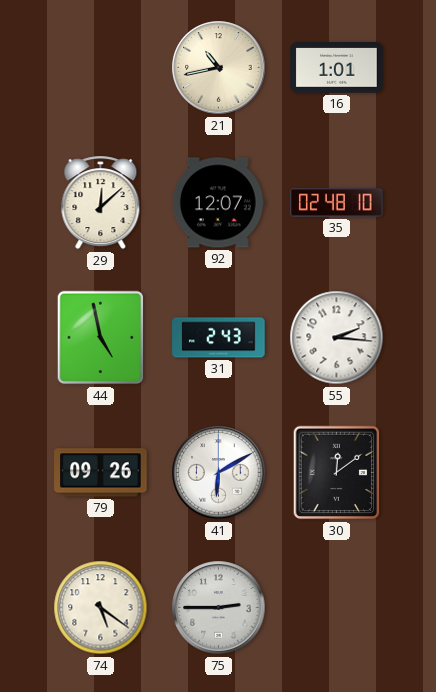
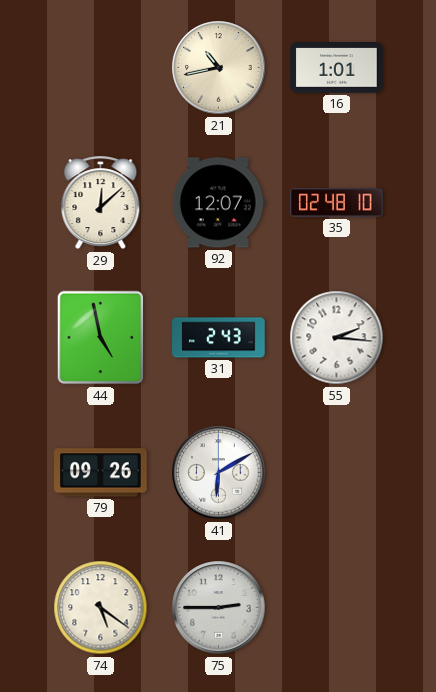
30: 12:09 -> none (337, 473)
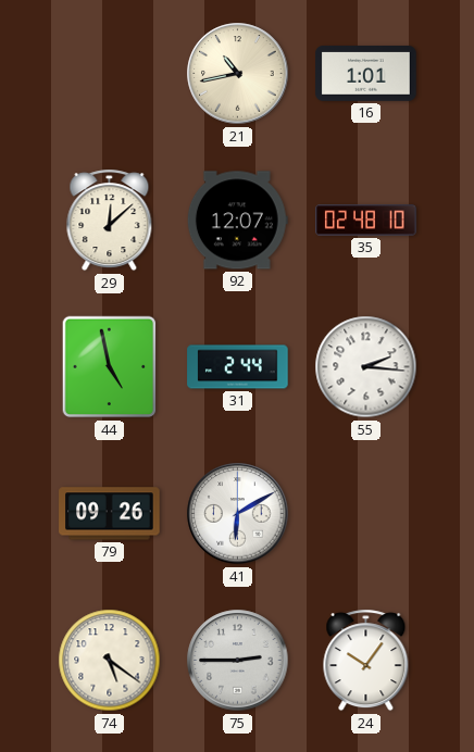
31: 2:43 -> 2:44 (238, 367)
24: none -> 10:06 (366, 661)
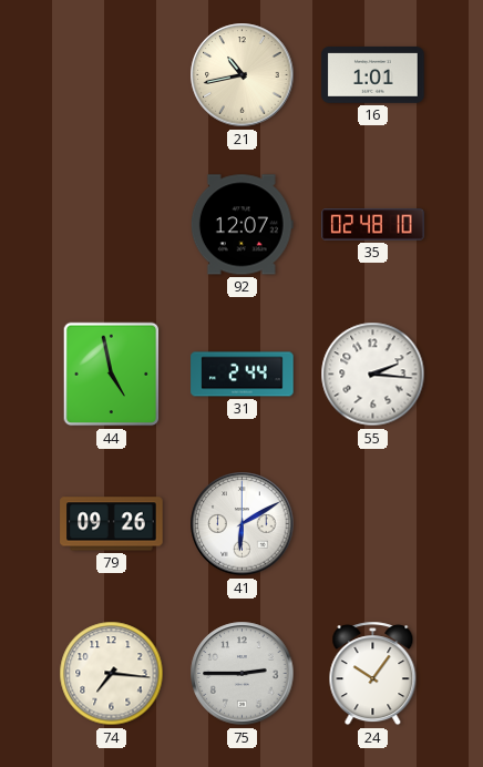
29: 12:08 -> none (110, 221)
74: 5:21 -> 7:16 (112, 674)
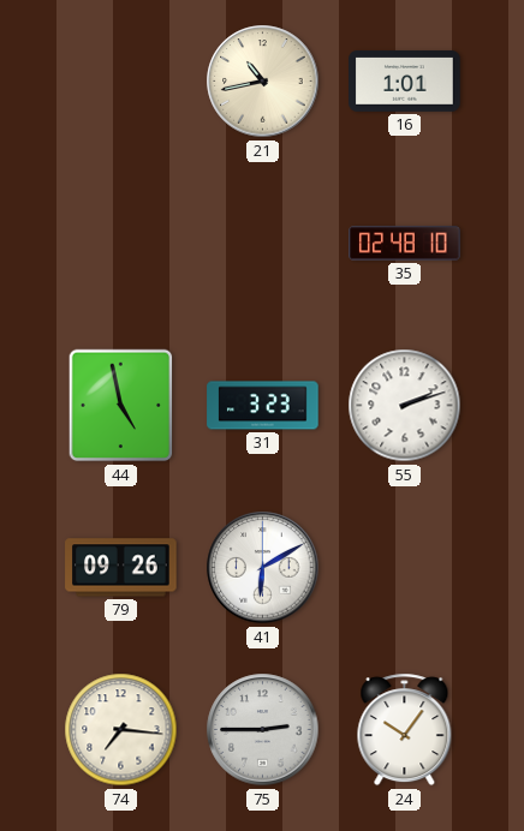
92: 12:07 -> none (242, 225)
31: 2:44 -> 3:23 (263, 406)
55: 2:16 -> 2:12 (405, 406)
